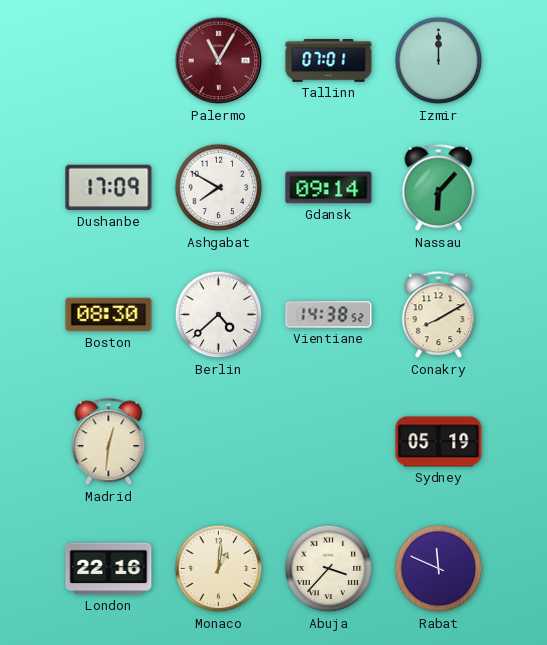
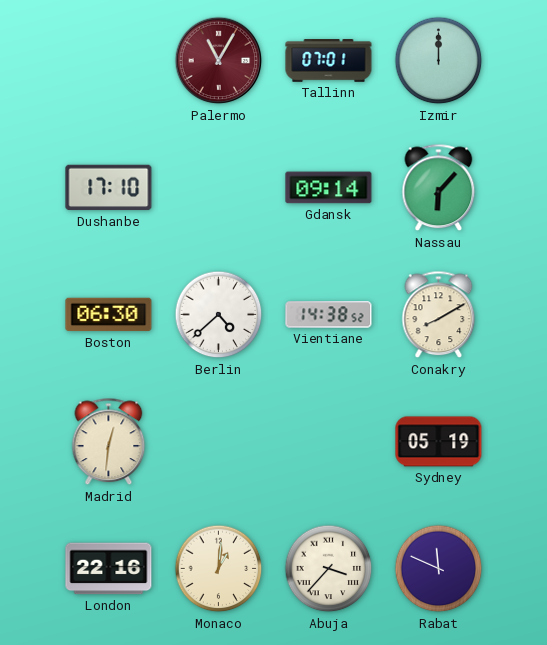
Dushanbe: 17:09 -> 17:10 (109, 188)
Ashgabat: 7:50 -> none (219, 188)
Boston: 08:30 -> 06:30 (109, 315)
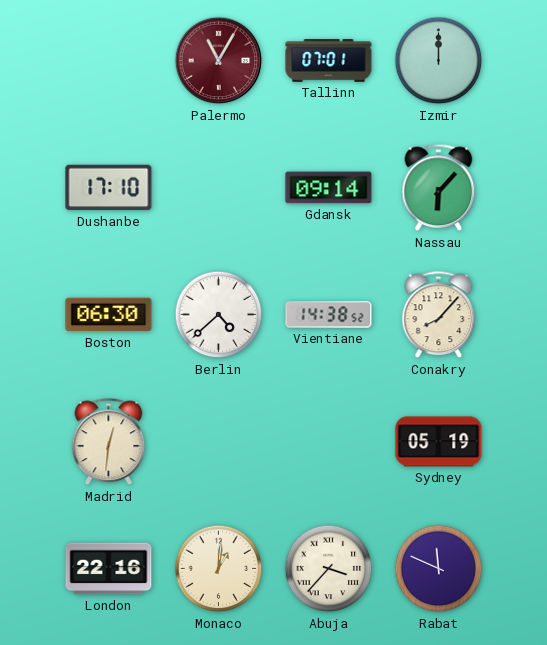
Conakry: 8:10 -> 8:07 (439, 315)
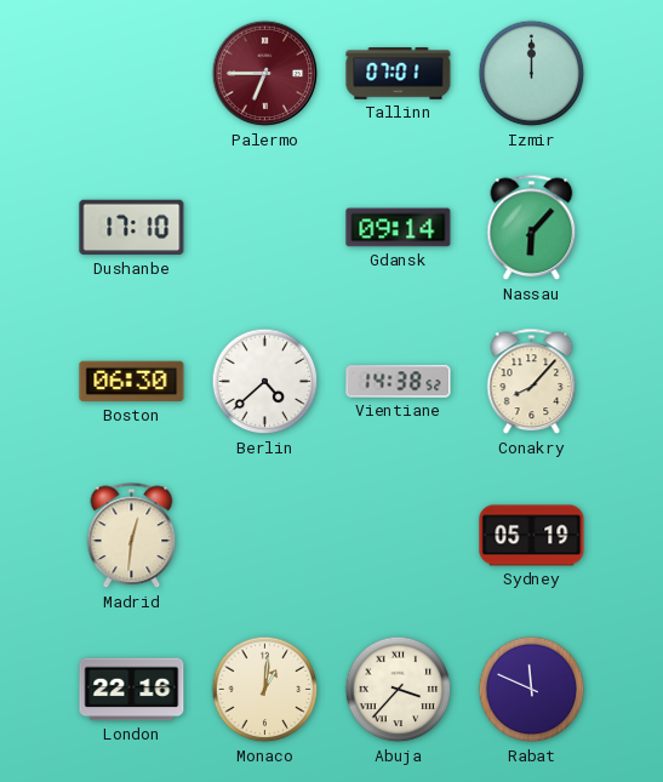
Palermo: 11:05 -> 6:45 (265, 74)
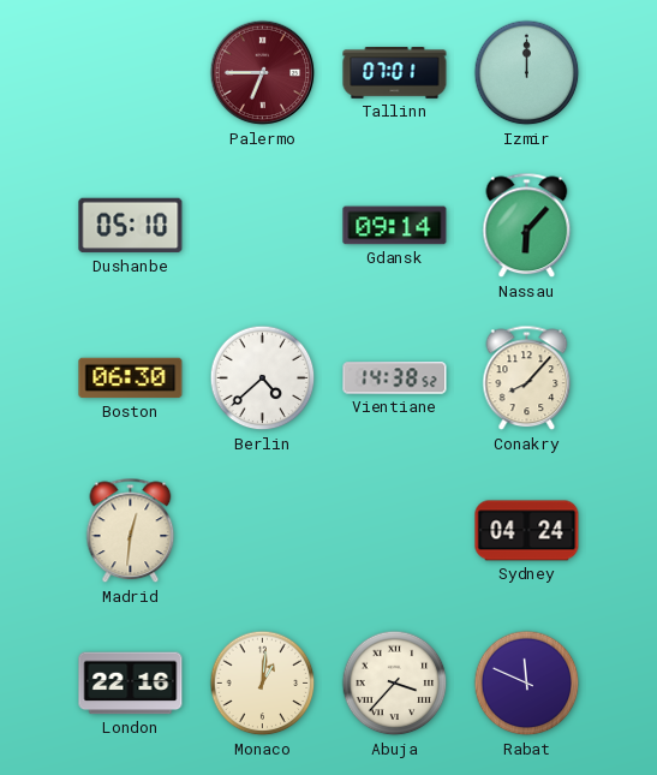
Dushanbe: 17:10 -> 05:10 (131, 226)
Sydney: 05:19 -> 04:24 (527, 531)
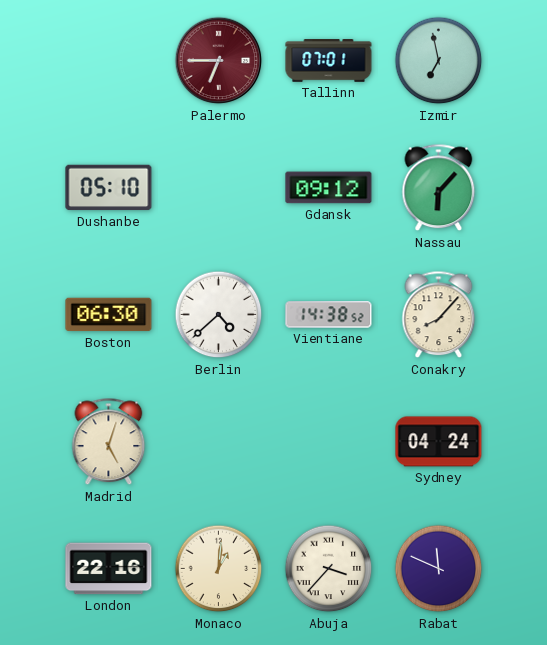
Izmir: 12:00 -> 6:58 (439, 61)
Gdansk: 09:14 -> 09:12 (329, 188)
Madrid: 12:31 -> 5:03 (109, 442)
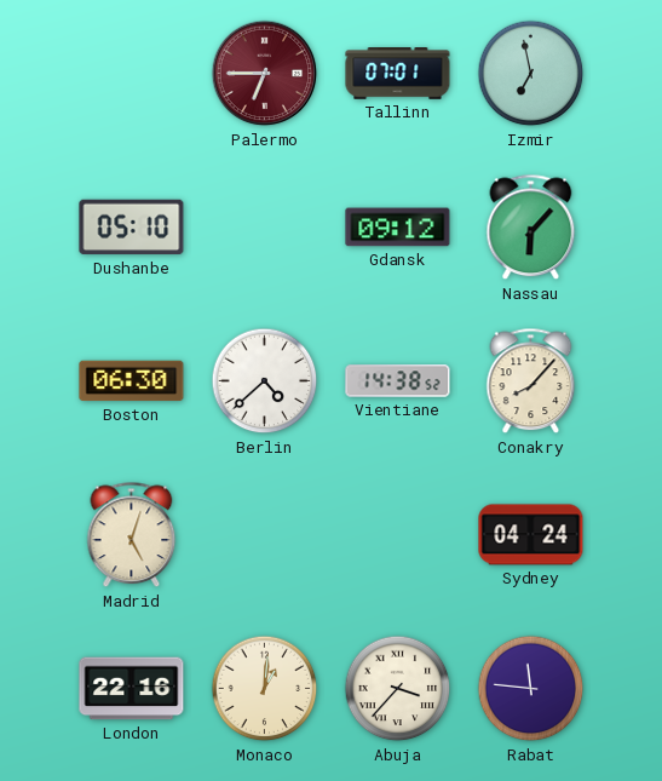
Rabat: 11:49 -> 11:46 (531, 689)
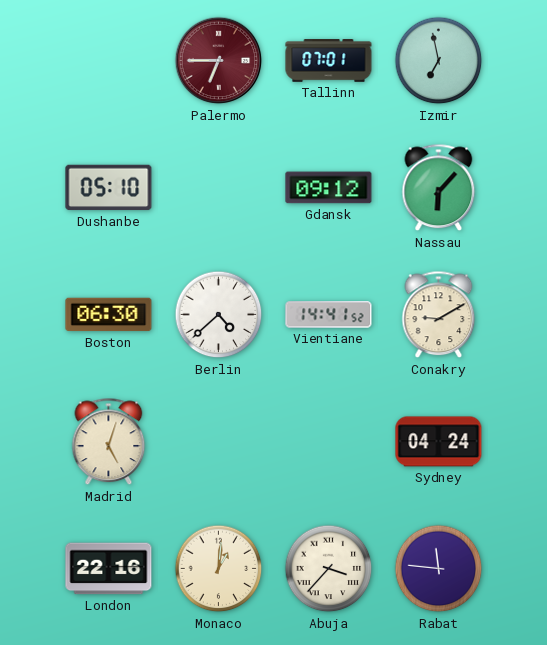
Vientiane: 14:38 -> 14:41 (329, 315)
Conakry: 8:07 -> 9:10 (439, 315)
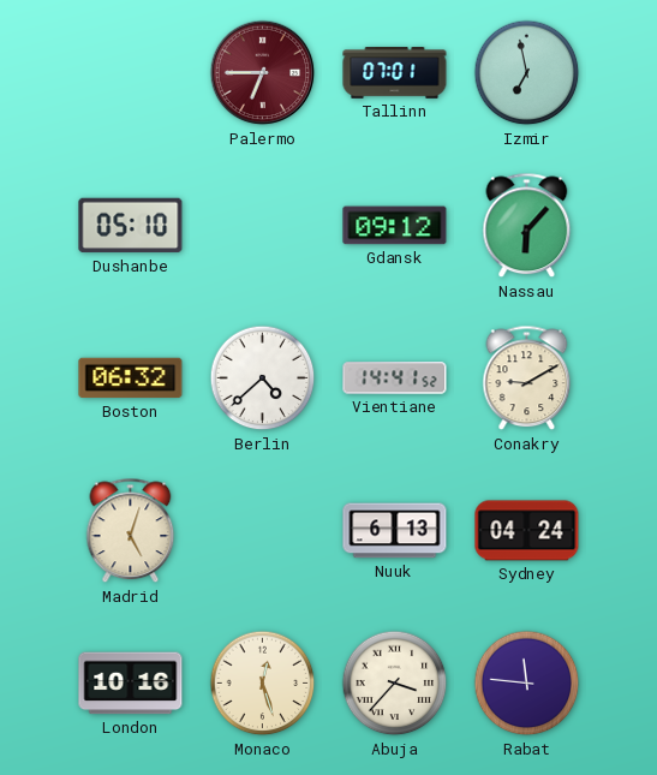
Boston: 06:30 -> 06:32 (131, 378)
Nuuk: none -> 6:13 (395, 531)
London: 22:16 -> 10:16 (131, 684)
Monaco: 1:01 -> 12:27 (263, 684)
